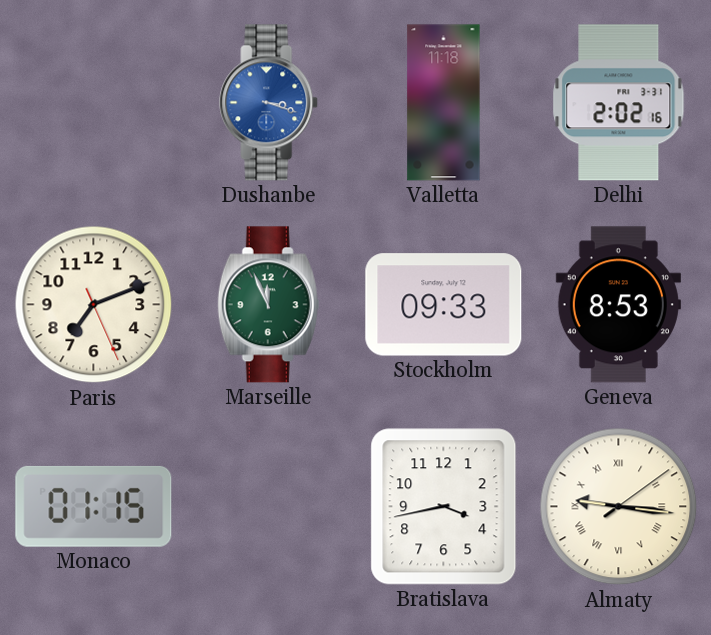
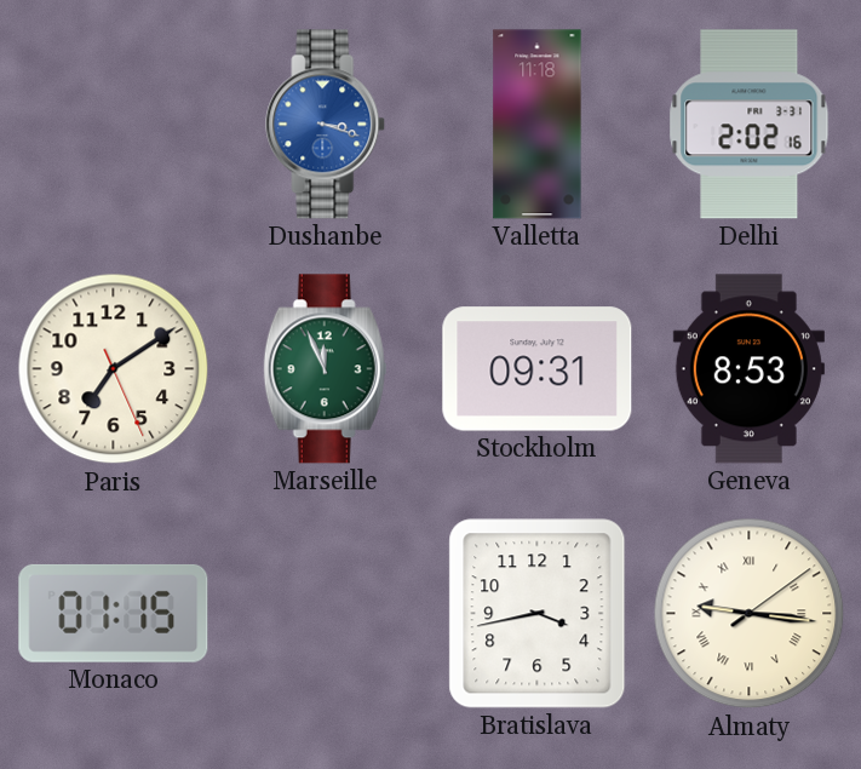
Paris: 7:11 -> 7:09 (114, 369)
Stockholm: 09:33 -> 09:31 (538, 369)
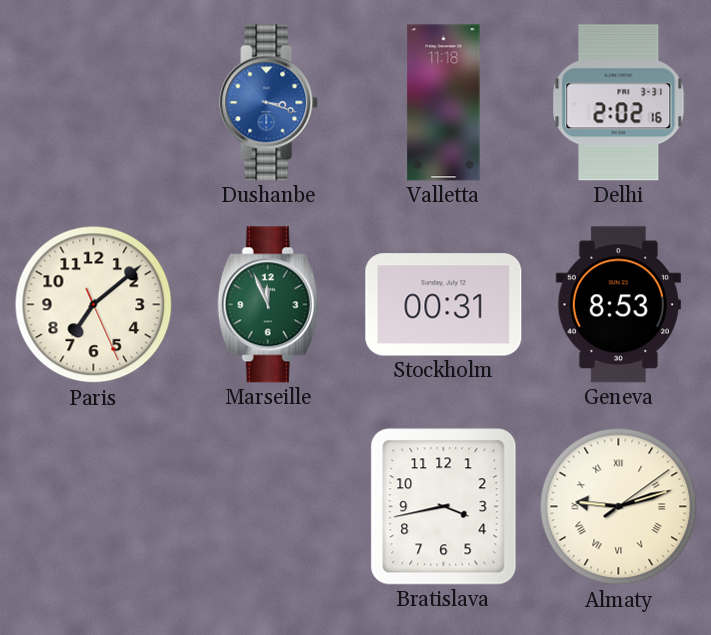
Paris: 7:09 -> 7:08 (94, 305)
Stockholm: 09:31 -> 00:31 (444, 305)
Monaco: 01:15 -> none (114, 613)
Almaty: 9:16 -> 9:12 (619, 507)
